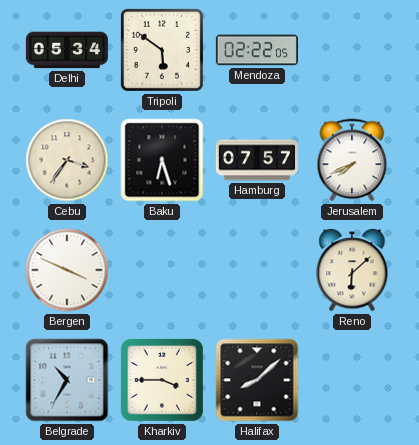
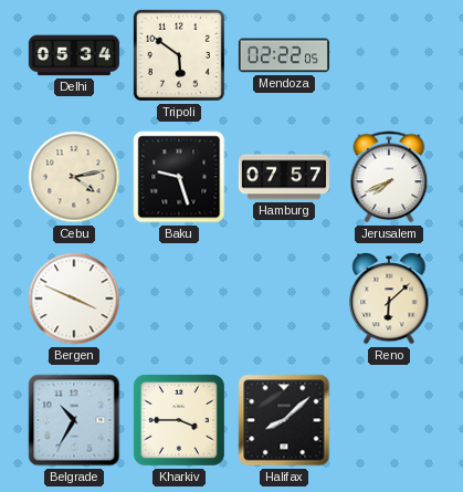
Cebu: 3:36 -> 4:13 (74, 177)
Baku: 6:27 -> 9:27 (179, 177)
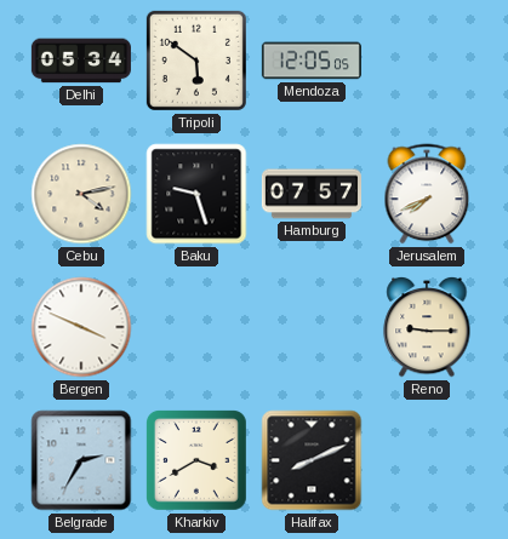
Mendoza: 02:22 -> 12:05 (312, 61)
Reno: 6:08 -> 9:15 (427, 327)
Belgrade: 10:35 -> 2:35 (81, 460)
Kharkiv: 3:45 -> 3:40 (198, 461)
Halifax: 8:08 -> 8:11 (312, 460)
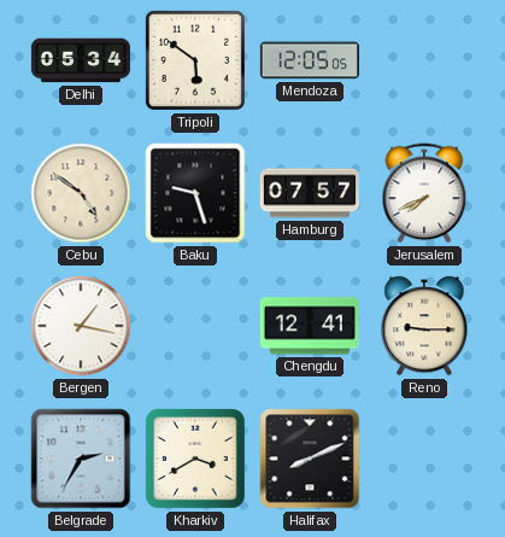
Cebu: 4:13 -> 4:51 (81, 193)
Bergen: 3:49 -> 1:17 (81, 326)
Chengdu: none -> 12:41 (310, 326)
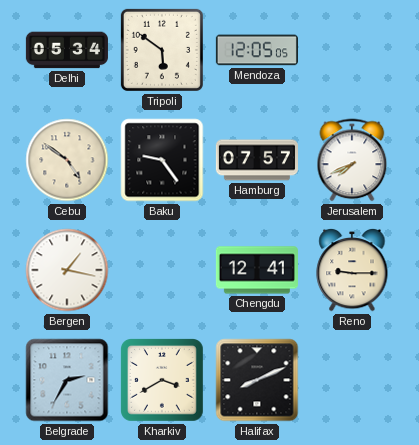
Baku: 9:27 -> 9:24 (162, 160)
